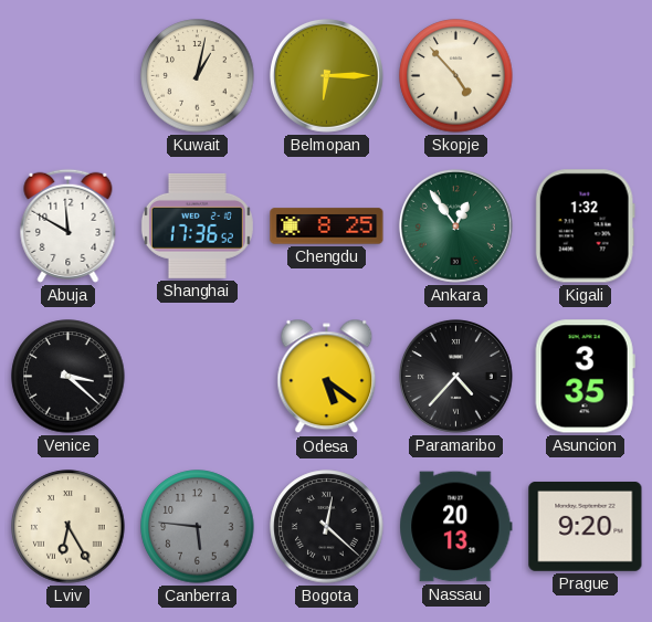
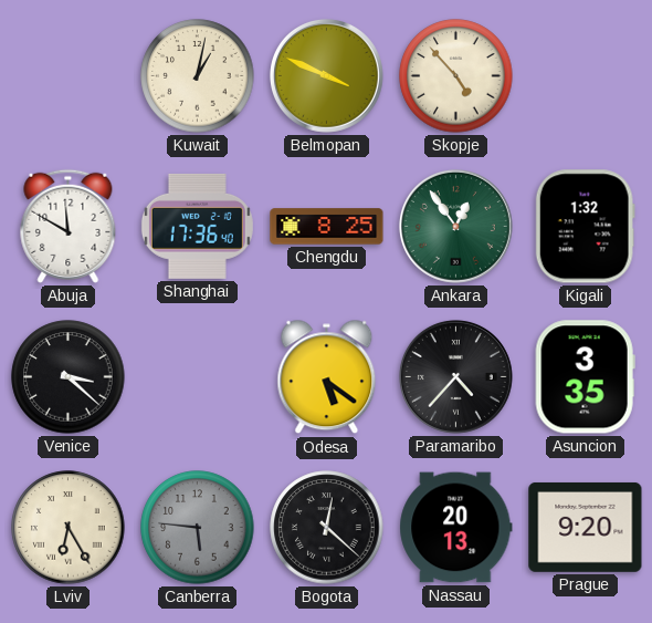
Belmopan: 6:15 -> 3:49 (326, 75)
Shanghai: 17:36:52 -> 17:36:40 (197, 226)
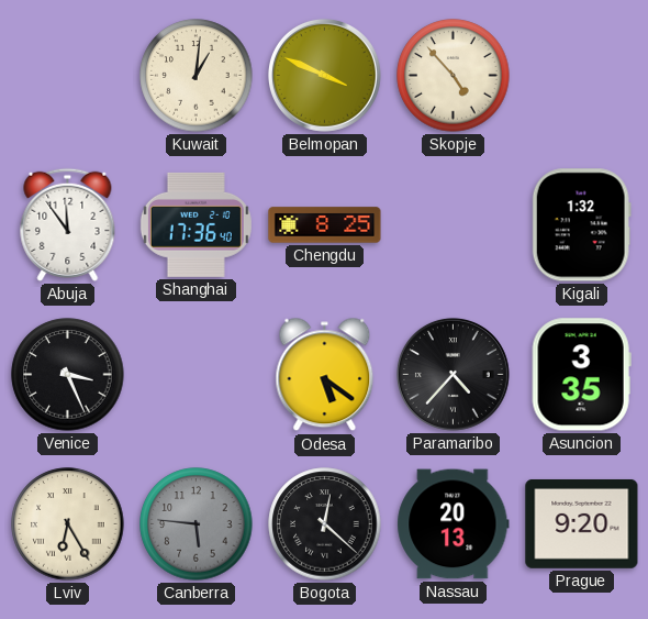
Kuwait: 1:02 -> 1:01 (197, 76)
Abuja: 11:50 -> 11:54 (68, 224)
Ankara: 12:54 -> none (455, 226)
Venice: 3:22 -> 3:26 (68, 375)
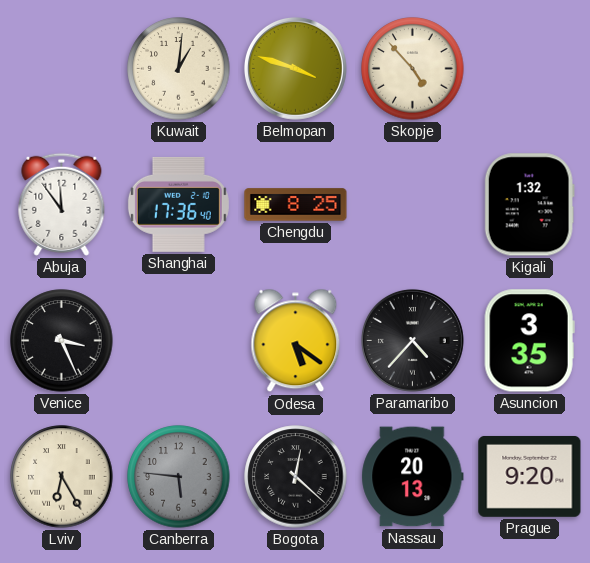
Belmopan: 3:49 -> 3:48 (295, 68)
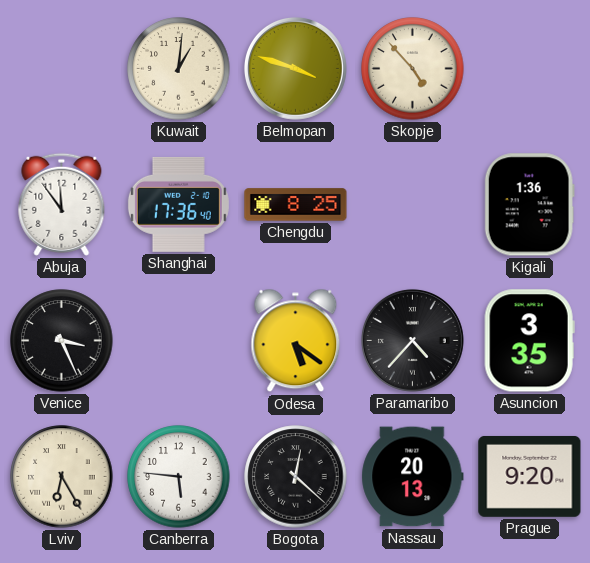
Kigali: 1:32 -> 1:36 (529, 205)
Canberra dial: grey -> white (179, 477)
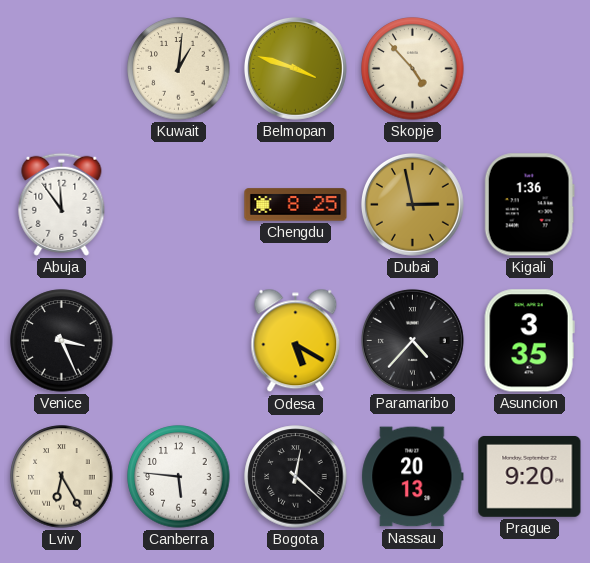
Shanghai: 17:36 -> none (178, 204)
Dubai: none -> 2:58 (412, 204)
Odesa: 5:21 -> 5:20 (296, 341)
